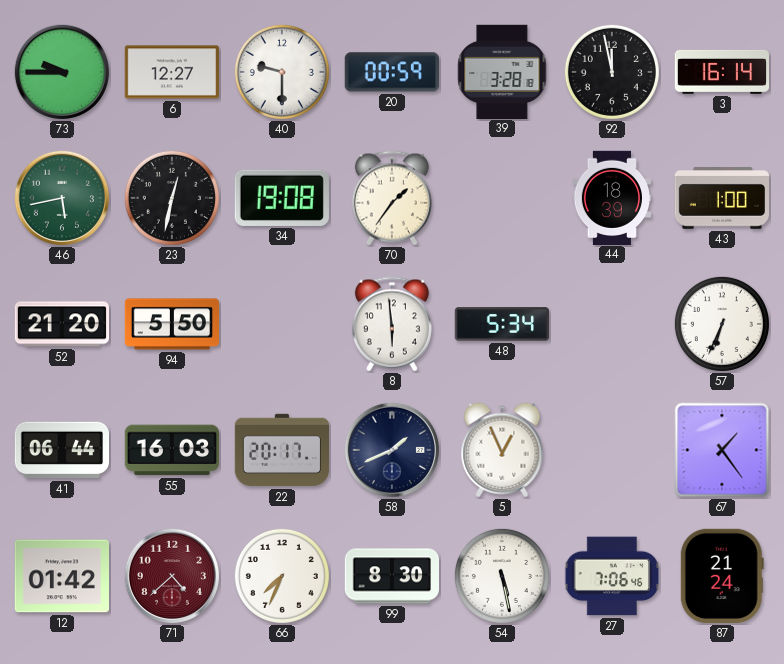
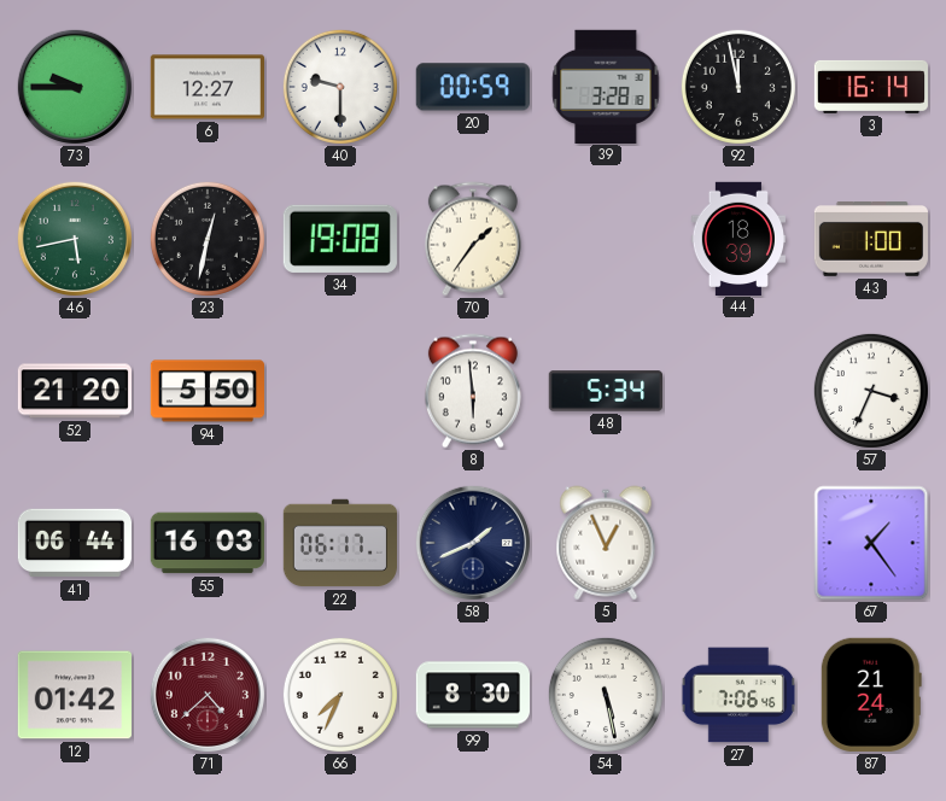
57: 6:34 -> 3:34 (871, 391)
22: 20:17 -> 06:17 (339, 543)
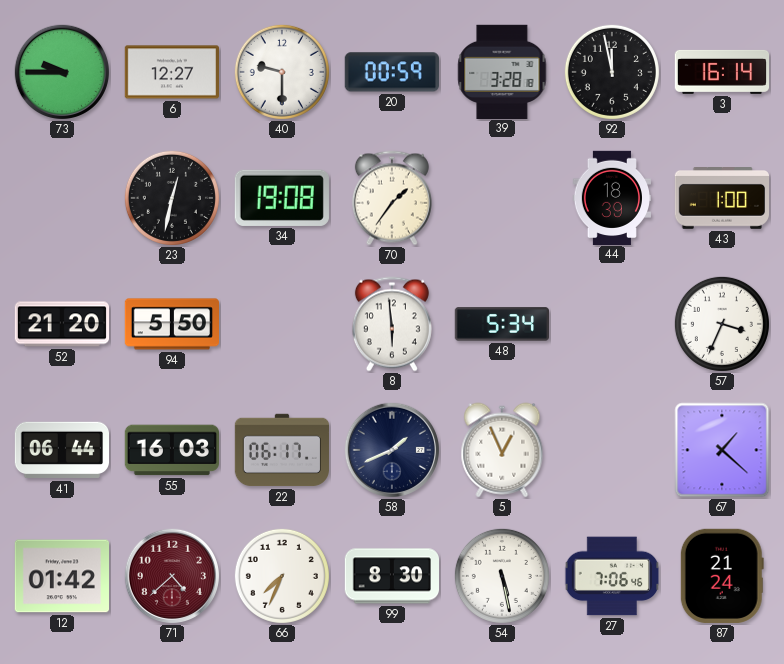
46: 5:43 -> none (74, 238)
67: 1:24 -> 1:22 (722, 450)
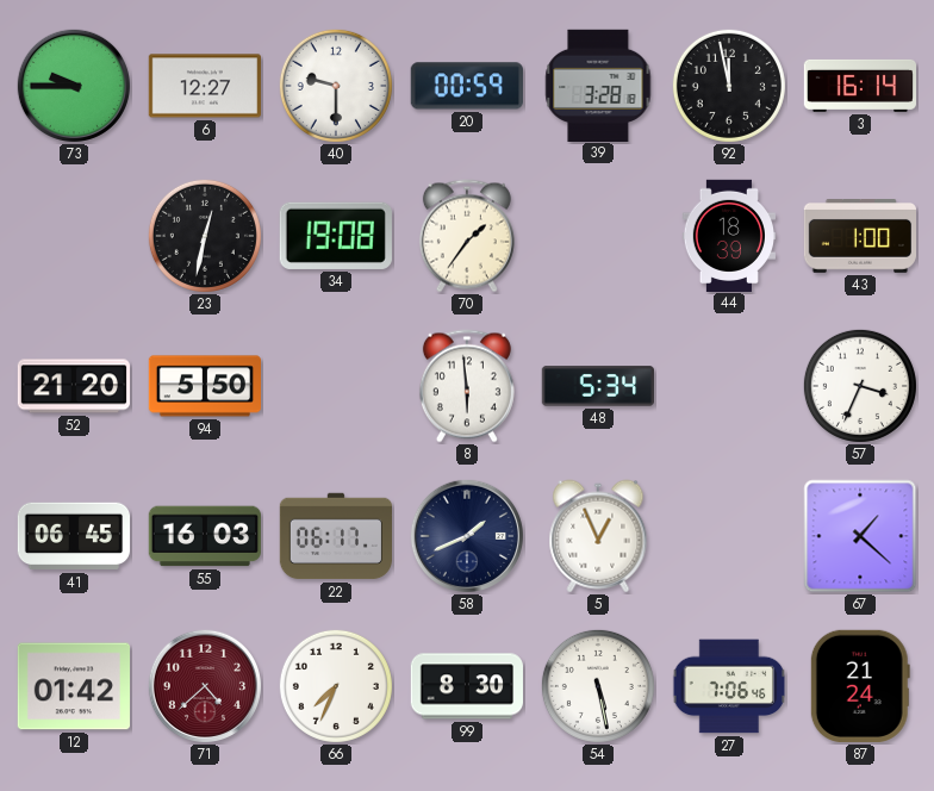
41: 06:44 -> 06:45 (73, 536)
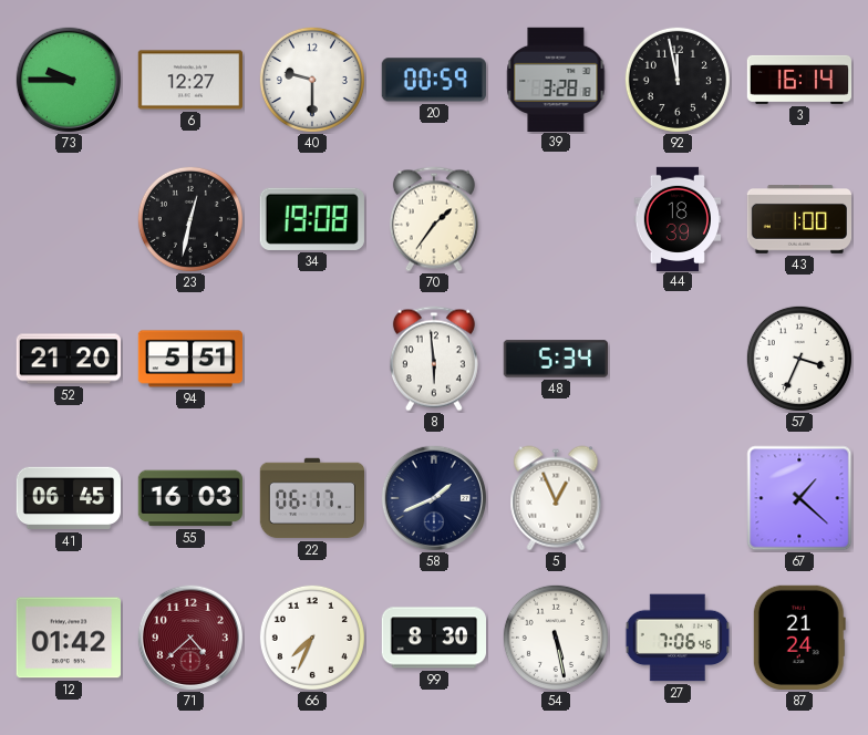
94: 5:50 -> 5:51 (189, 359)
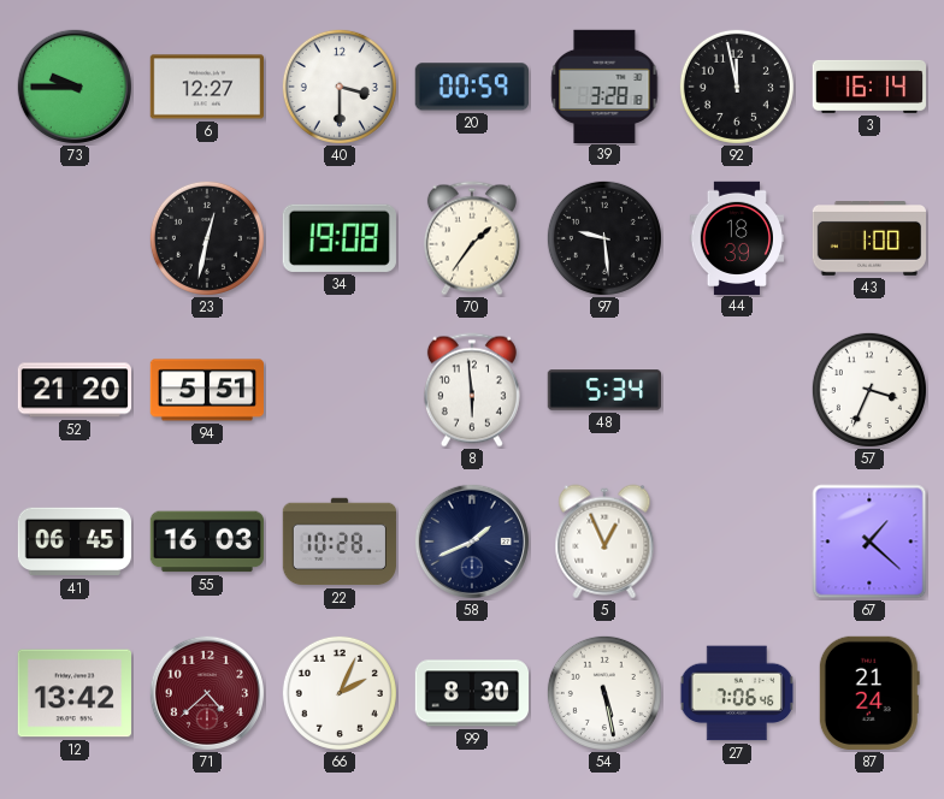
40: 9:30 -> 3:30 (340, 87)
97: none -> 9:29 (604, 238)
22: 06:17 -> 10:28 (338, 541)
12: 01:42 -> 13:42 (73, 693)
66: 7:34 -> 2:04 (340, 693)
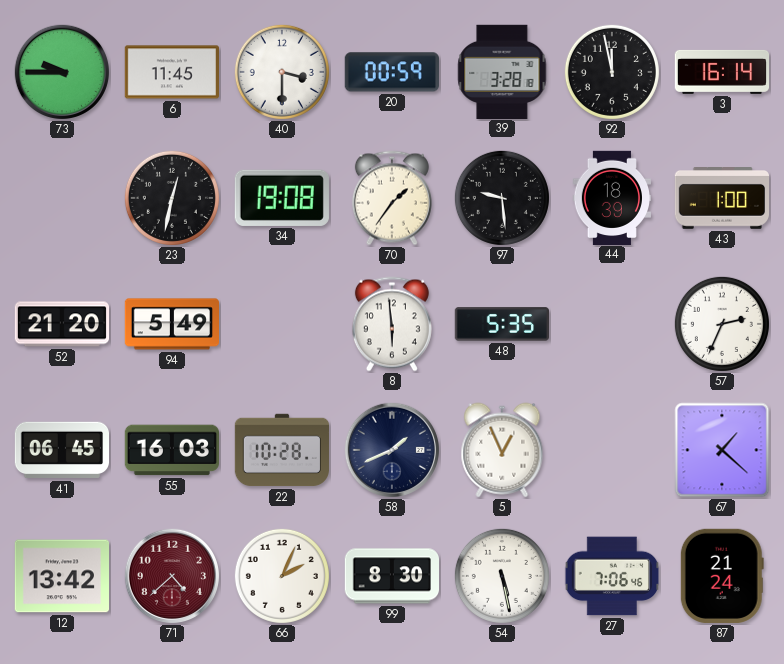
6: 12:27 -> 11:45 (171, 72)
94: 5:51 -> 5:49 (171, 324)
48: 5:34 -> 5:35 (501, 324)
57: 3:34 -> 2:34 (722, 324)
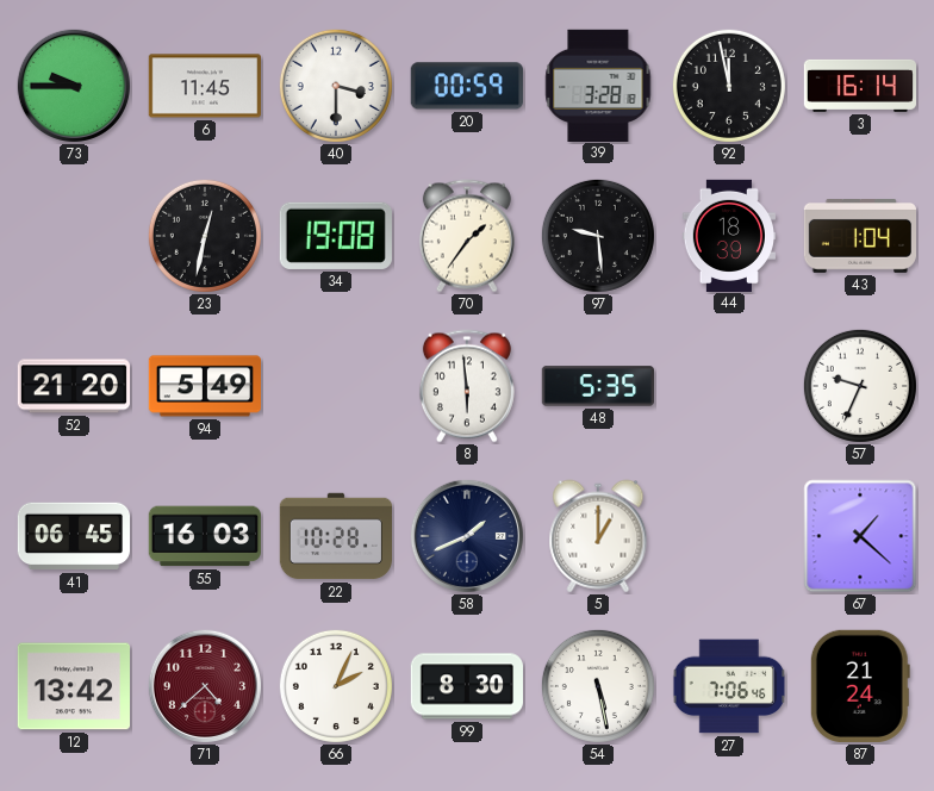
43: 1:00 -> 1:04 (859, 237)
57: 2:34 -> 9:34 (860, 386)
5: 12:56 -> 1:00 (598, 536)
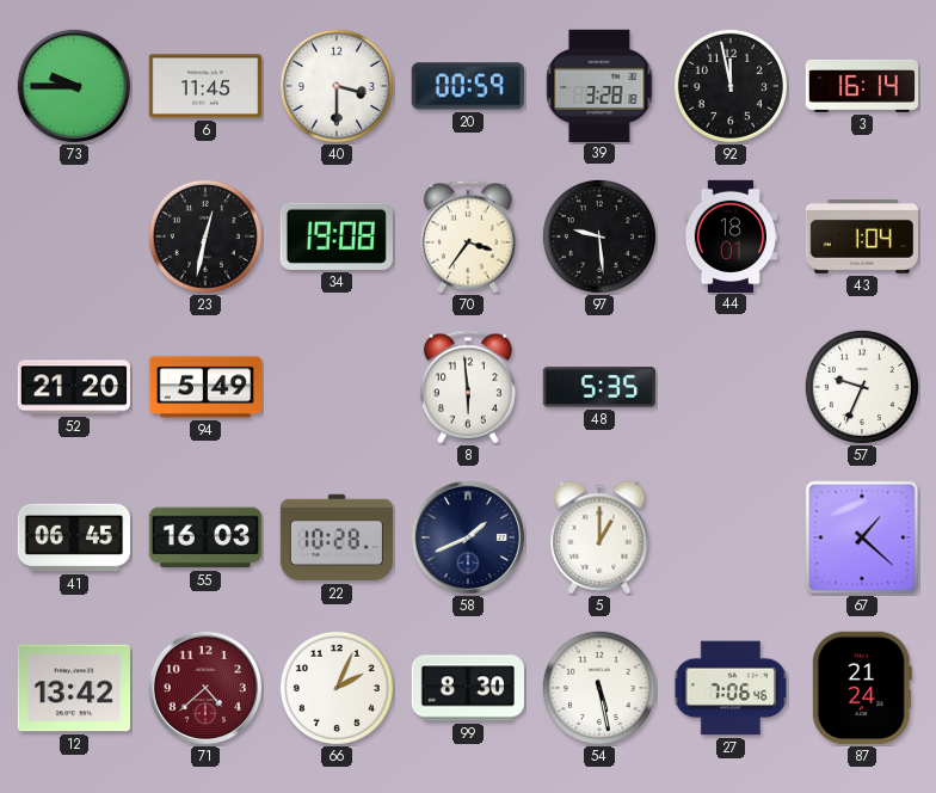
70: 1:36 -> 3:36 (468, 236)
44: 18:39 -> 18:01 (729, 235)
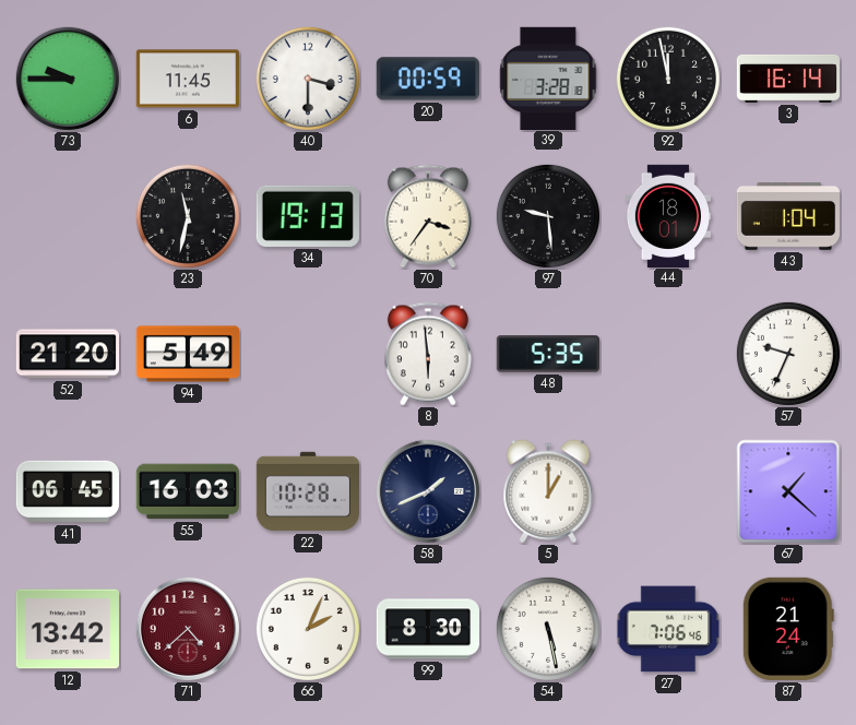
23: 12:32 -> 11:32 (188, 216)
34: 19:08 -> 19:13 (308, 216)
